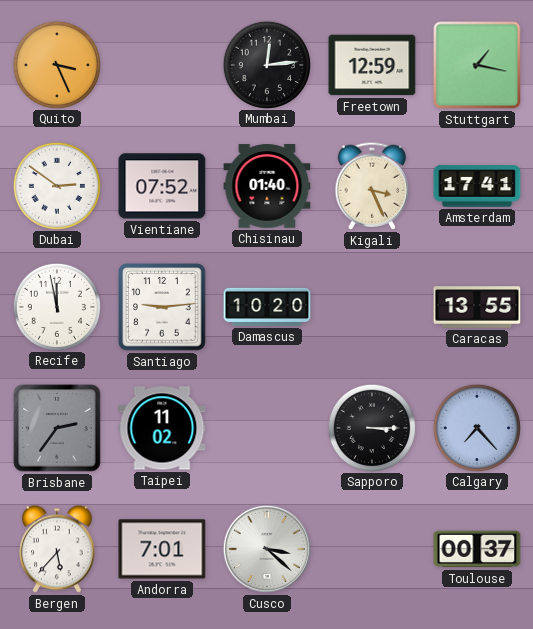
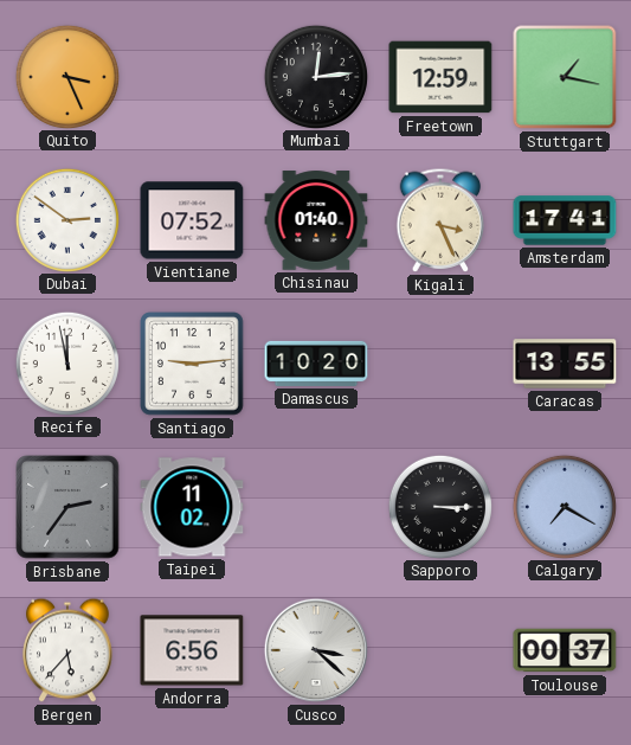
Calgary: 7:23 -> 7:20 (564, 506)
Andorra: 7:01 -> 6:56 (192, 650)
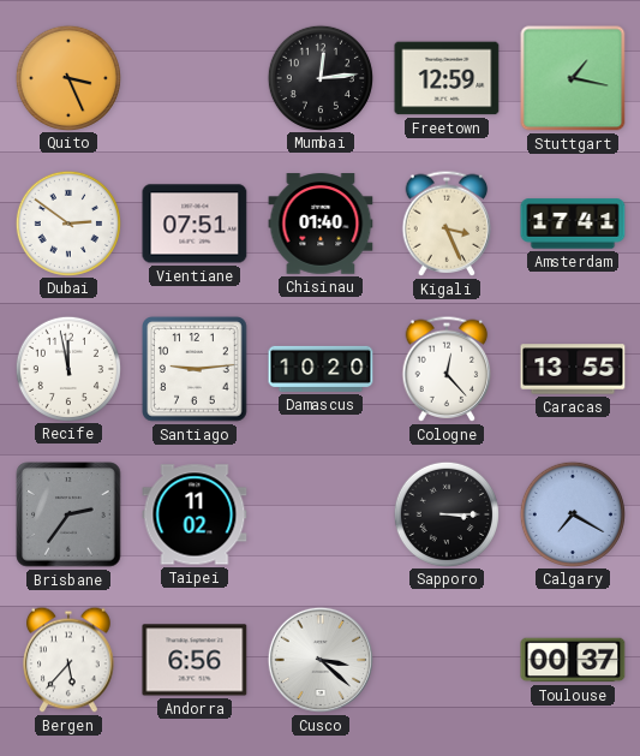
Vientiane: 07:52 -> 07:51 (195, 224)
Cologne: none -> 12:23 (447, 369)
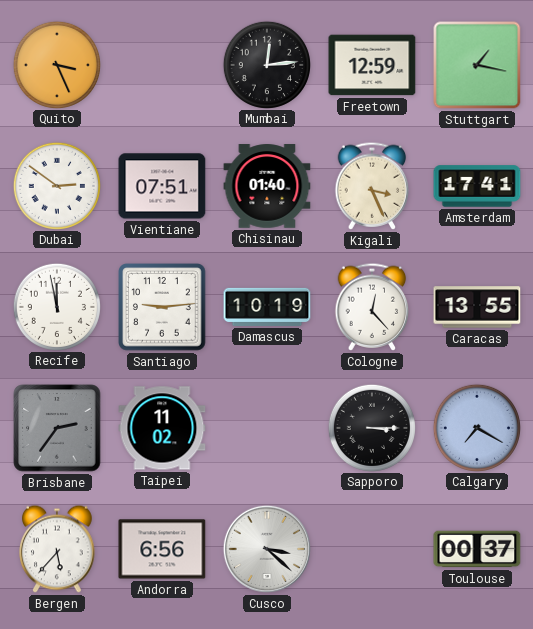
Damascus: 10:20 -> 10:19 (267, 307)
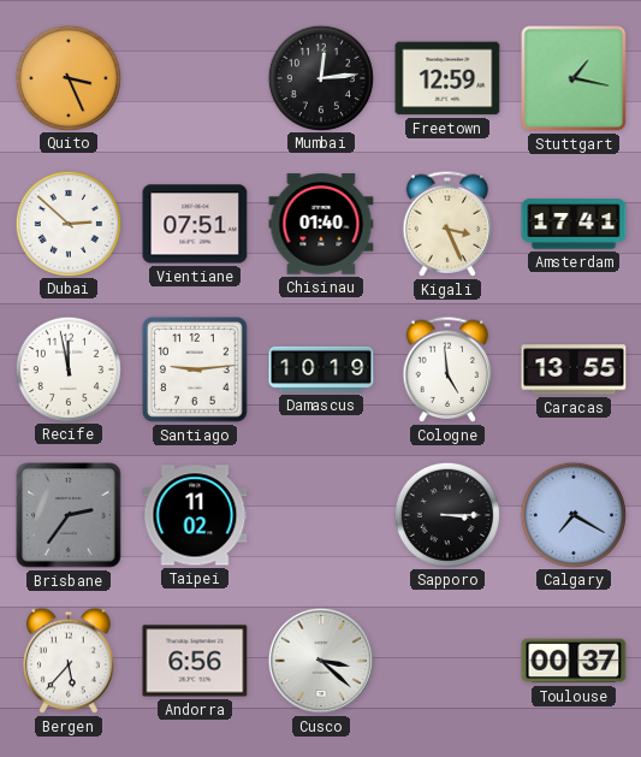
Dubai: 2:51 -> 2:52 (67, 223)
Cologne: 12:23 -> 4:59 (447, 369)
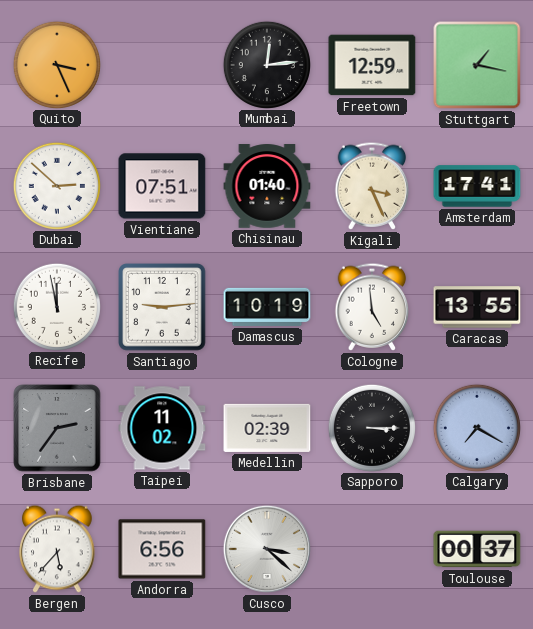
Medellin: none -> 02:39 (267, 428)
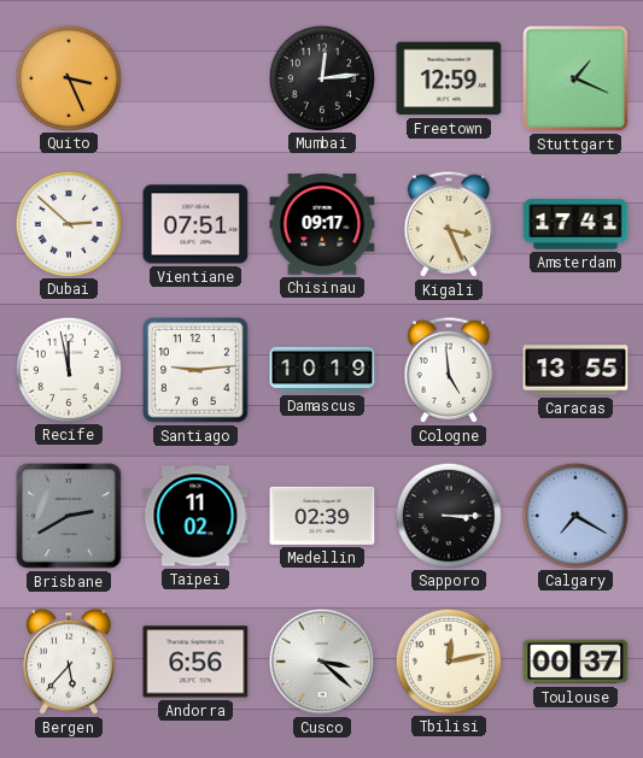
Stuttgart: 1:17 -> 1:19 (575, 78)
Chisinau: 01:40 -> 09:17 (322, 224)
Brisbane: 2:36 -> 2:40 (69, 516)
Tbilisi: none -> 12:13 (448, 660)
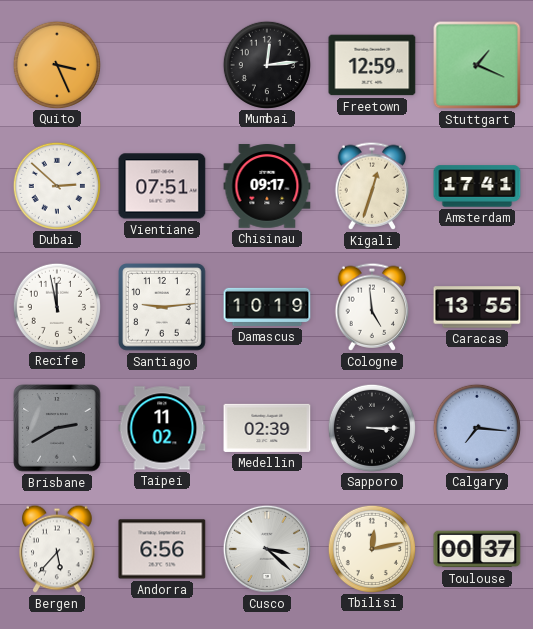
Kigali: 3:26 -> 12:33 (372, 186)
Calgary: 7:20 -> 7:16 (476, 427)
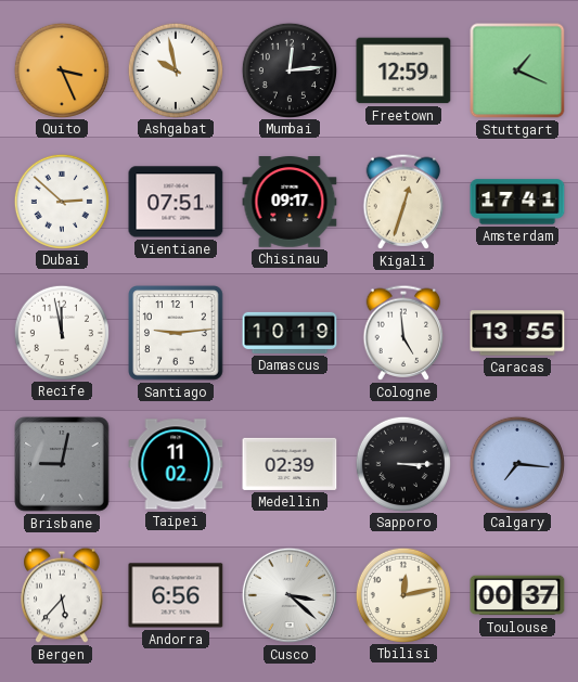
Ashgabat: none -> 9:58 (175, 69)
Brisbane: 2:40 -> 9:02 (62, 464)
